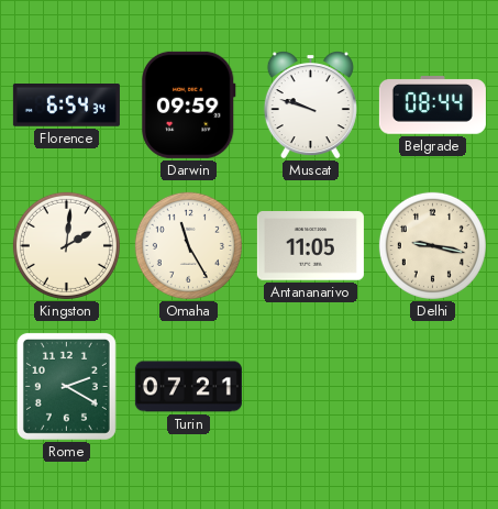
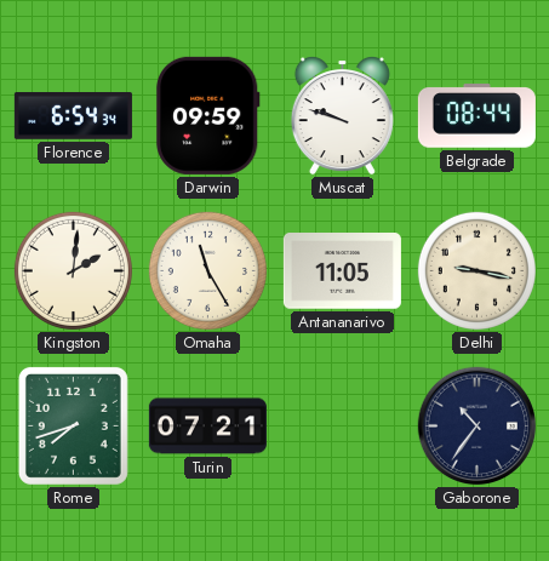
Rome: 2:20 -> 7:42 (73, 425)
Gaborone: none -> 10:36 (477, 427)
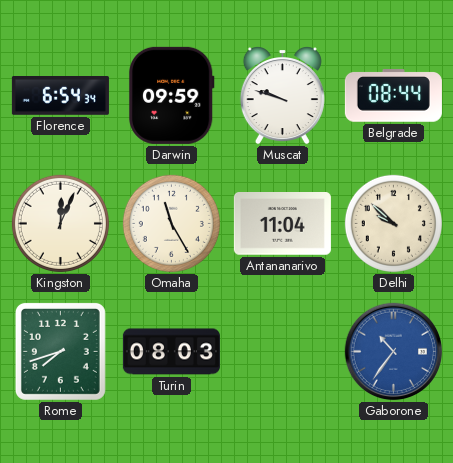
Kingston: 2:01 -> 12:04 (60, 223)
Antananarivo: 11:05 -> 11:04 (282, 224)
Delhi: 9:17 -> 9:52 (393, 223)
Turin: 07:21 -> 08:03 (171, 352)
Gaborone dial: navy -> blue (394, 352)
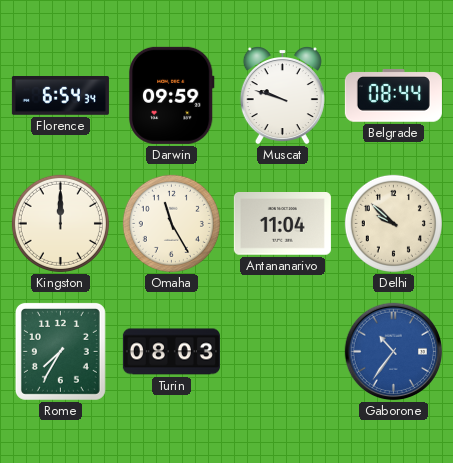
Kingston: 12:04 -> 12:00 (60, 223)
Rome: 7:42 -> 7:35 (60, 351)
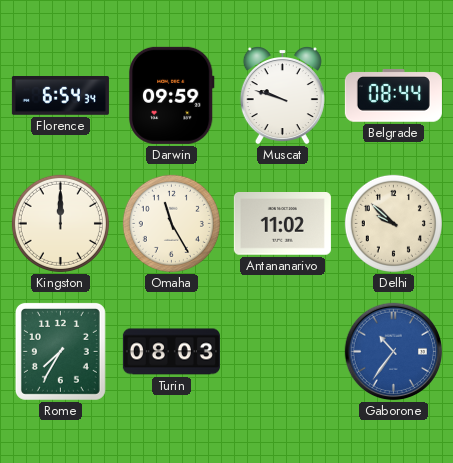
Antananarivo: 11:04 -> 11:02 (282, 224)
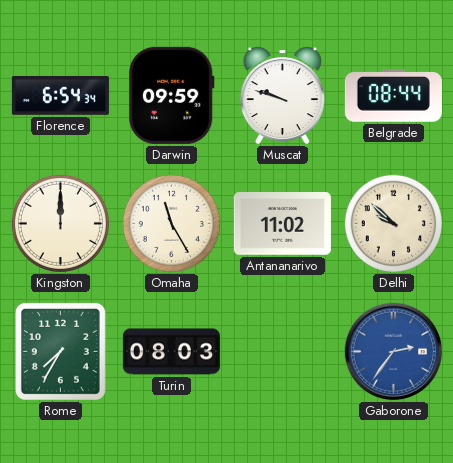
Gaborone: 10:36 -> 2:36 (394, 352)
